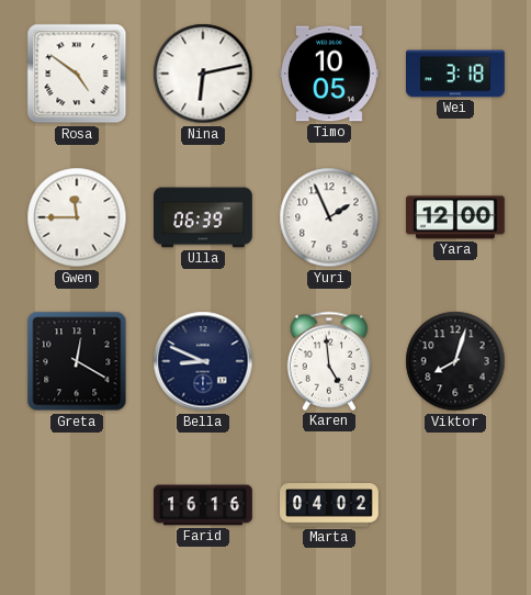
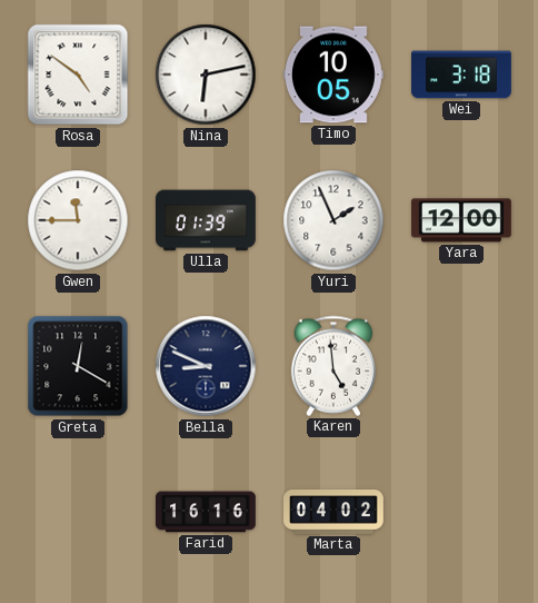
Ulla: 06:39 -> 01:39 (207, 220)
Viktor: 8:03 -> none (455, 361)
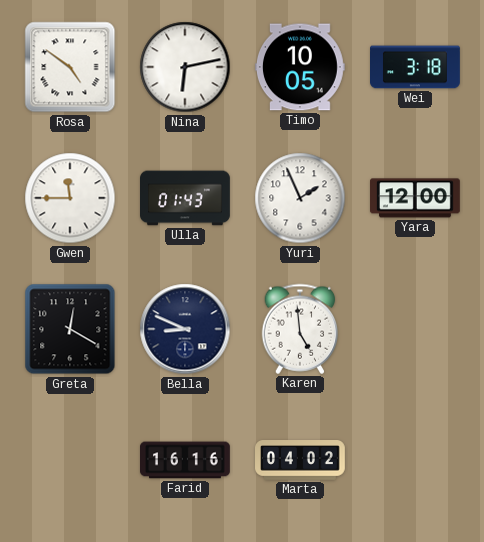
Ulla: 01:39 -> 01:43 (186, 198)
